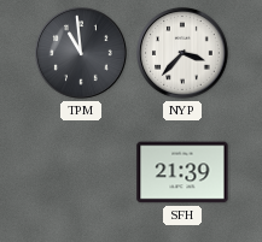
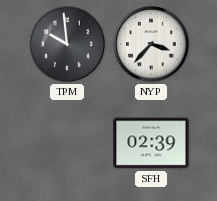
TPM: 10:59 -> 9:59 (67, 44)
SFH: 21:39 -> 02:39 (151, 143)
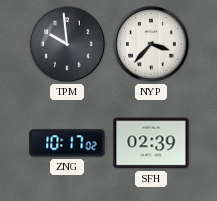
ZNG: none -> 10:17 (67, 143)
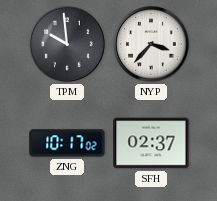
SFH: 02:39 -> 02:37 (151, 143)
